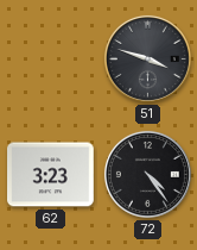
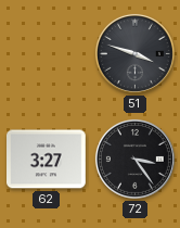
62: 3:23 -> 3:27 (47, 160)
72: 4:24 -> 3:24 (134, 159)
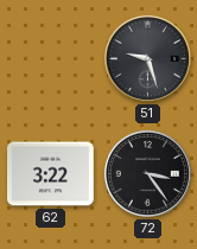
51: 3:48 -> 9:27 (147, 58)
62: 3:27 -> 3:22 (51, 174)
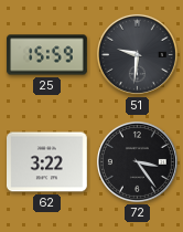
25: none -> 15:59 (47, 55)
51: 9:27 -> 9:31 (137, 54)
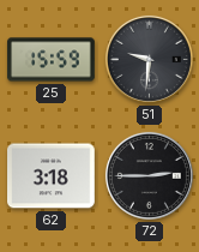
62: 3:22 -> 3:18 (52, 176)
72: 3:24 -> 2:45 (149, 175)
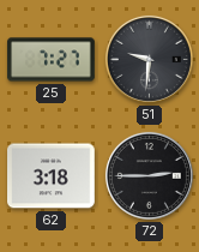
25: 15:59 -> 7:27 (52, 60)
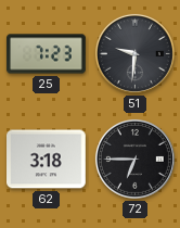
25: 7:27 -> 7:23 (47, 54)
72: 2:45 -> 6:45 (134, 159)
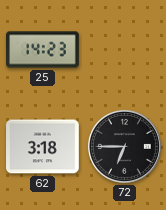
25: 7:23 -> 14:23 (43, 50)
51: 9:31 -> none (134, 53)
